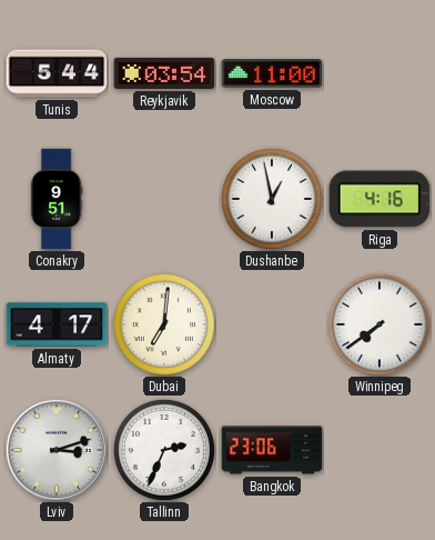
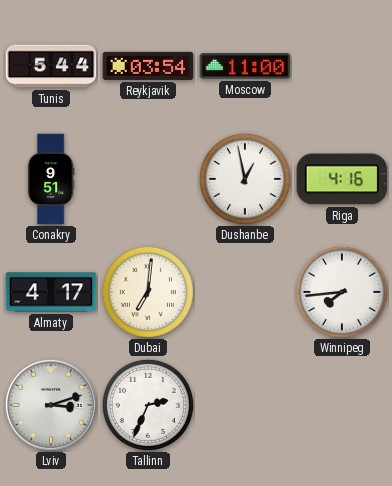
Winnipeg: 7:39 -> 7:44 (342, 292)
Bangkok: 23:06 -> none (272, 450)
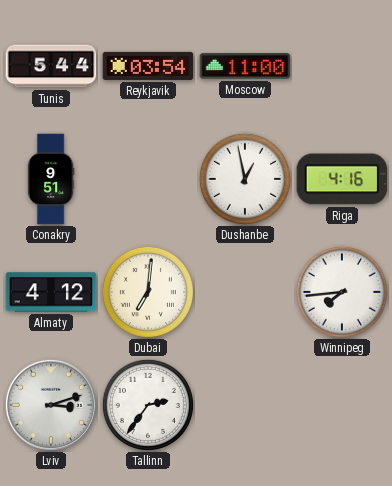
Almaty: 4:17 -> 4:12 (51, 292)
Tallinn: 2:34 -> 2:36 (148, 405)
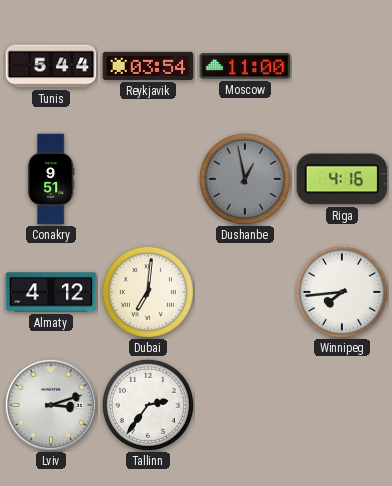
Dushanbe dial: white -> grey (245, 179)
